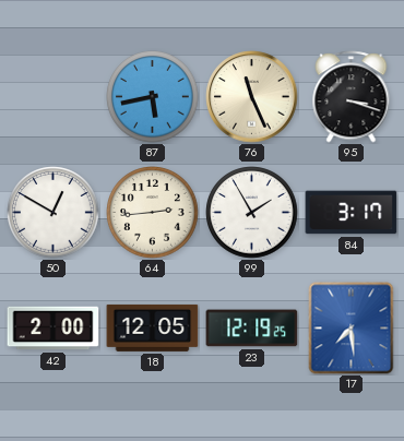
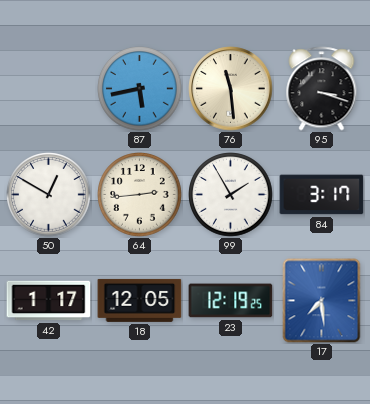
76: 11:26 -> 11:29 (231, 89)
42: 2:00 -> 1:17 (49, 301)
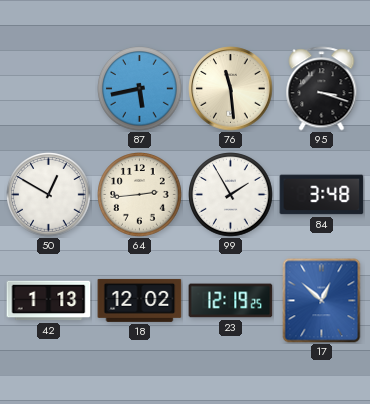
84: 3:17 -> 3:48 (322, 195)
42: 1:17 -> 1:13 (49, 301)
18: 12:05 -> 12:02 (140, 300)
17: 7:29 -> 12:52 (322, 301)
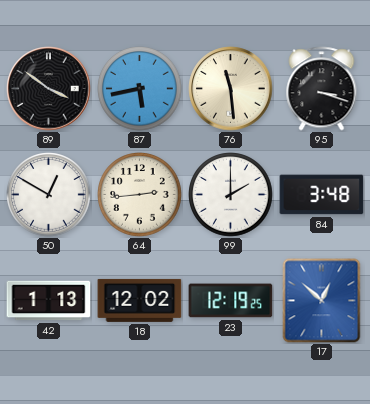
89: none -> 3:51 (49, 89)
99: 1:55 -> 2:00 (231, 195)
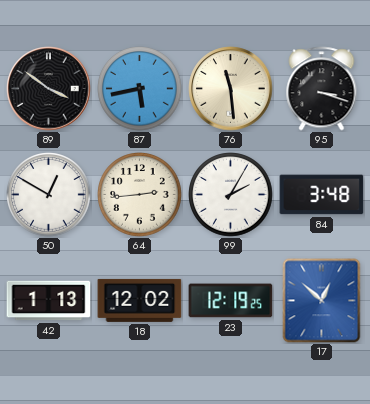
99: 2:00 -> 2:05 (231, 195)
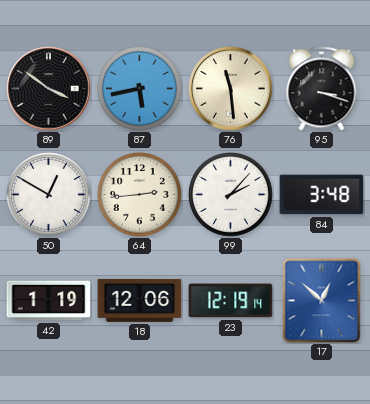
99: 2:05 -> 2:07 (231, 195)
42: 1:13 -> 1:19 (49, 301)
18: 12:02 -> 12:06 (140, 300)
23: 12:19:25 -> 12:19:14 (231, 301)
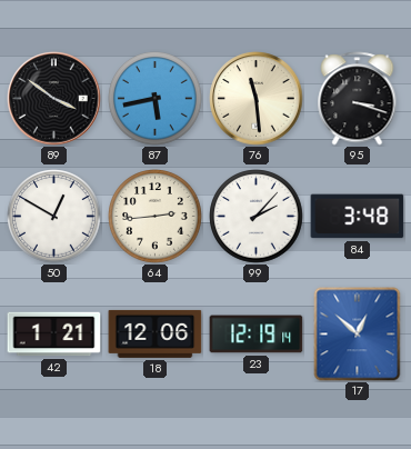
42: 1:19 -> 1:21 (54, 335)
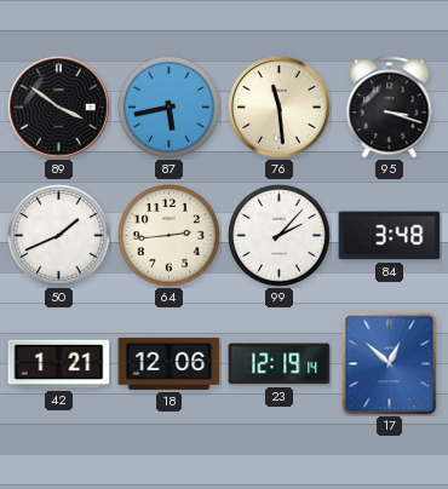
50: 12:50 -> 1:41 (59, 236)
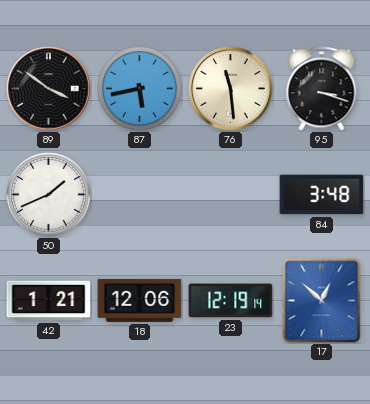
64: 2:44 -> none (170, 236)
99: 2:07 -> none (280, 236)
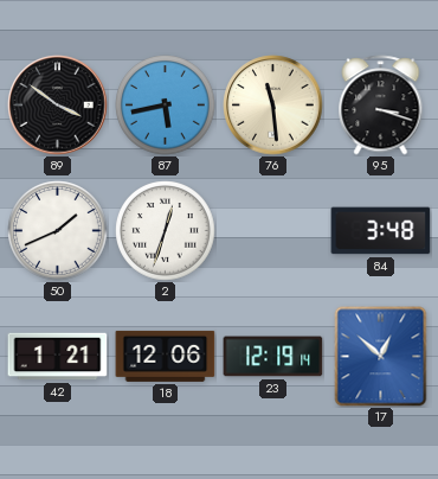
2: none -> 12:33 (166, 231)
